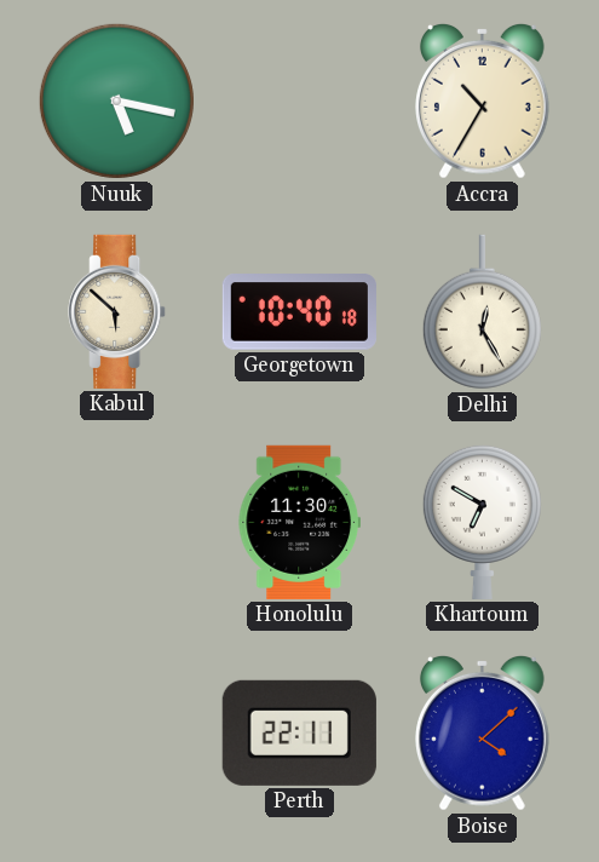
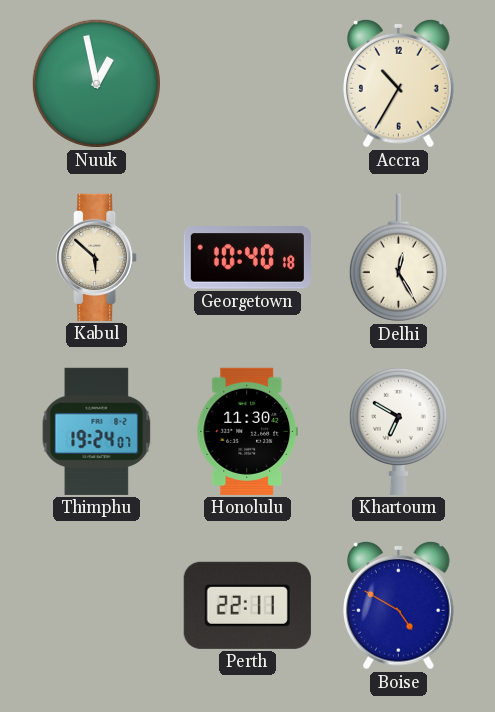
Nuuk: 5:17 -> 12:58 (96, 83)
Thimphu: none -> 19:24 (97, 431)
Boise: 4:08 -> 4:50 (399, 605)
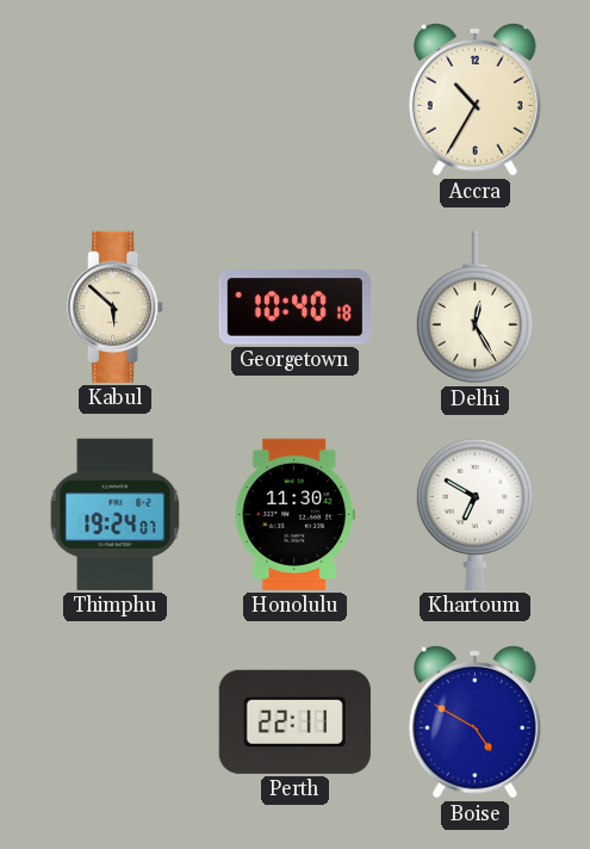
Nuuk: 12:58 -> none (96, 83)
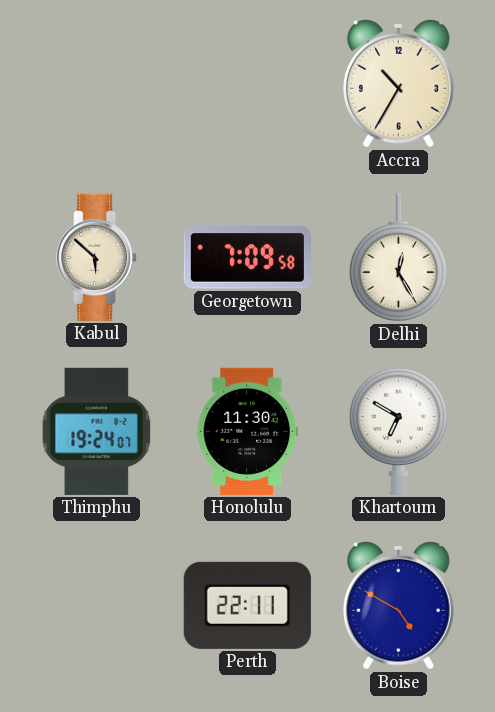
Georgetown: 10:40 -> 7:09 (247, 258)
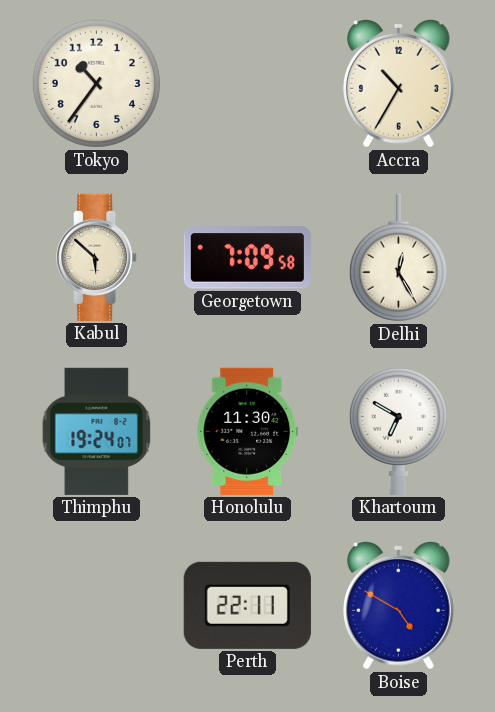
Tokyo: none -> 10:36 (96, 83)
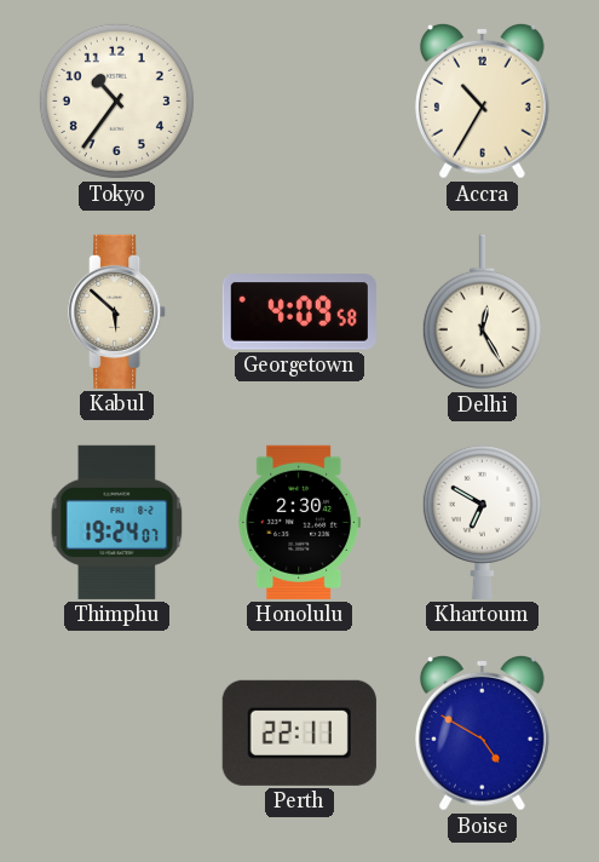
Georgetown: 7:09 -> 4:09 (299, 312)
Honolulu: 11:30 -> 2:30 (299, 522)
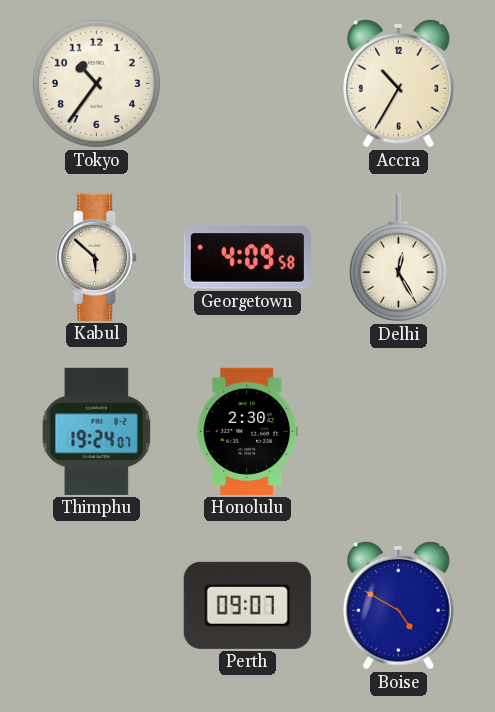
Khartoum: 6:50 -> none (482, 522)
Perth: 22:11 -> 09:07 (247, 605)
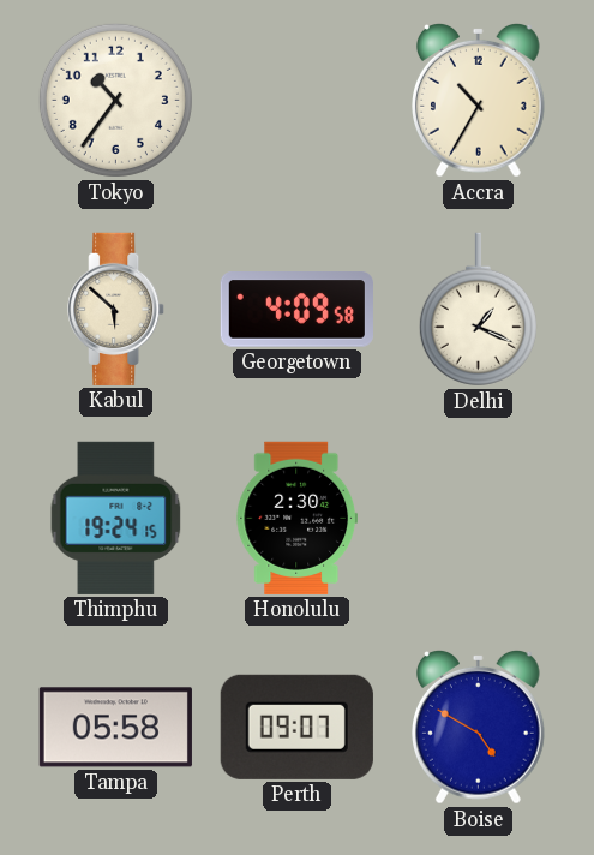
Delhi: 12:25 -> 1:19 (478, 310)
Thimphu: 19:24:07 -> 19:24:15 (116, 518)
Tampa: none -> 05:58 (115, 728)
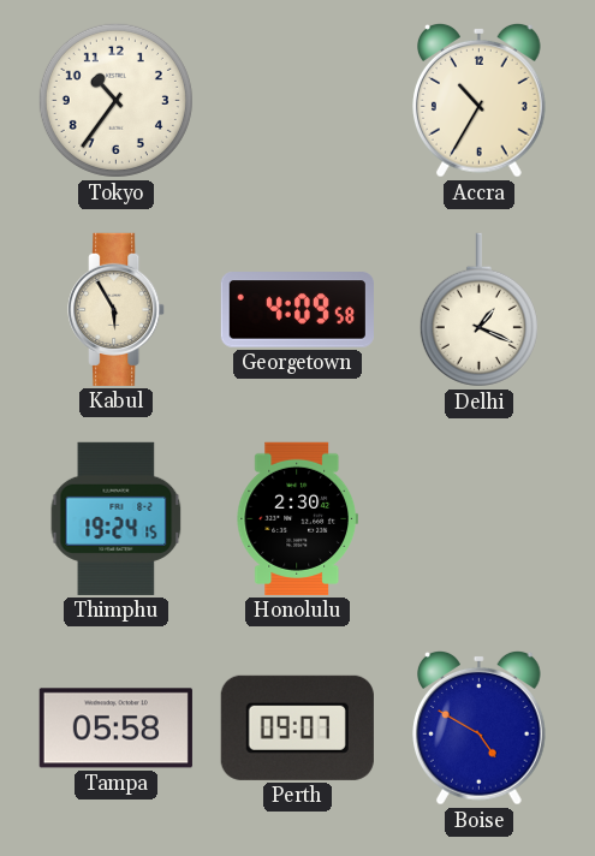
Kabul: 5:52 -> 5:55 (117, 309)
